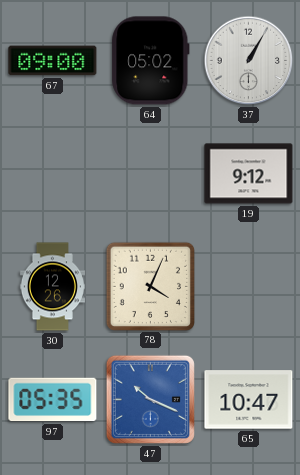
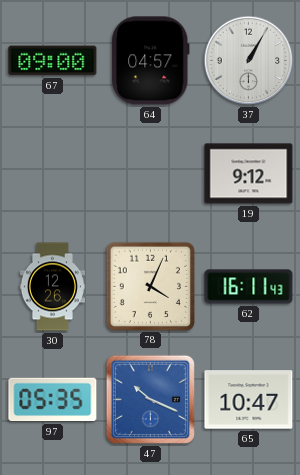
64: 05:02 -> 04:57 (151, 61)
62: none -> 16:11 (249, 287)
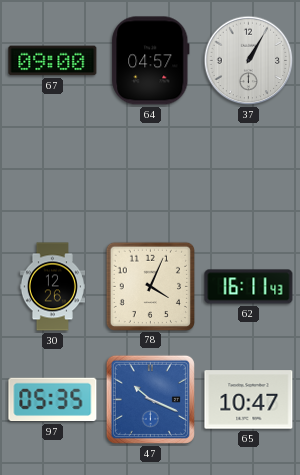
19: 9:12 -> none (249, 174)
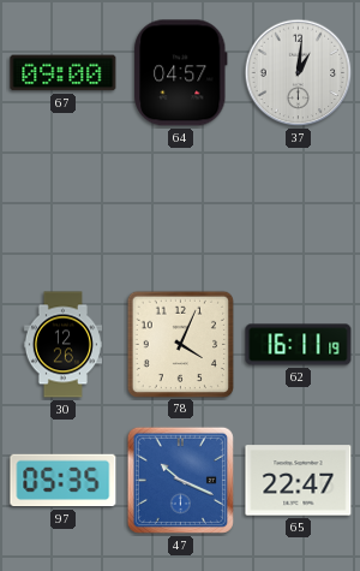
37: 1:05 -> 1:01 (299, 73)
62: 16:11:43 -> 16:11:19 (299, 345)
65: 10:47 -> 22:47 (299, 481)
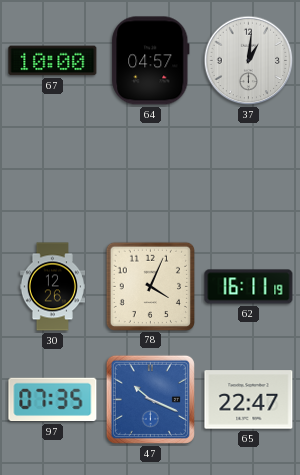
67: 09:00 -> 10:00 (53, 61)
97: 05:35 -> 07:35 (53, 400)
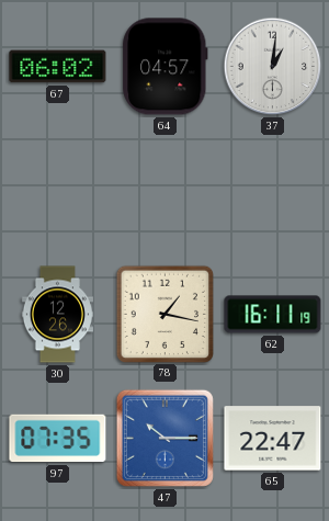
67: 10:00 -> 06:02 (58, 67)
78: 4:04 -> 1:17 (164, 314)
47: 10:19 -> 10:15 (164, 438)
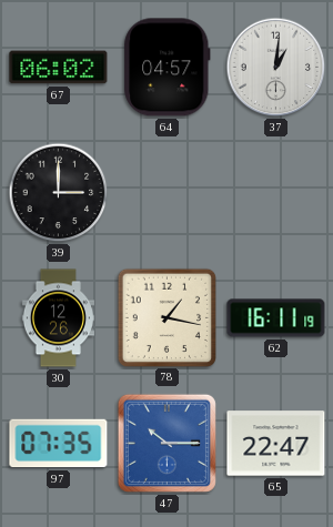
39: none -> 3:00 (59, 193)
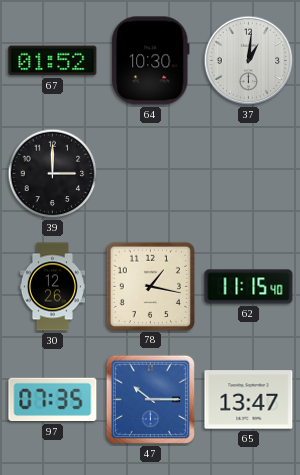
67: 06:02 -> 01:52 (53, 61)
64: 04:57 -> 10:30 (151, 61)
62: 16:11 -> 11:15 (249, 287)
65: 22:47 -> 13:47 (249, 400)
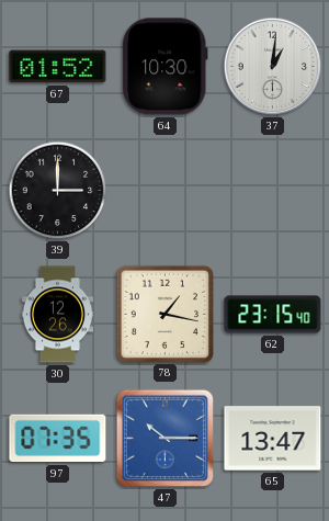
62: 11:15 -> 23:15 (273, 315)
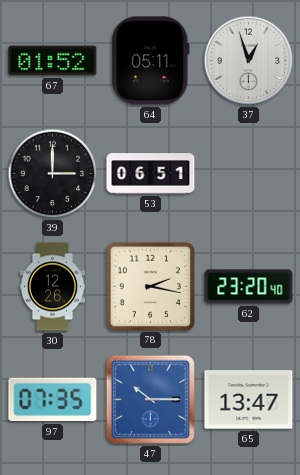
64: 10:30 -> 05:11 (151, 61)
37: 1:01 -> 12:57 (249, 61)
53: none -> 06:51 (151, 174)
78: 1:17 -> 2:17 (150, 286)
62: 23:15 -> 23:20 (249, 287)
